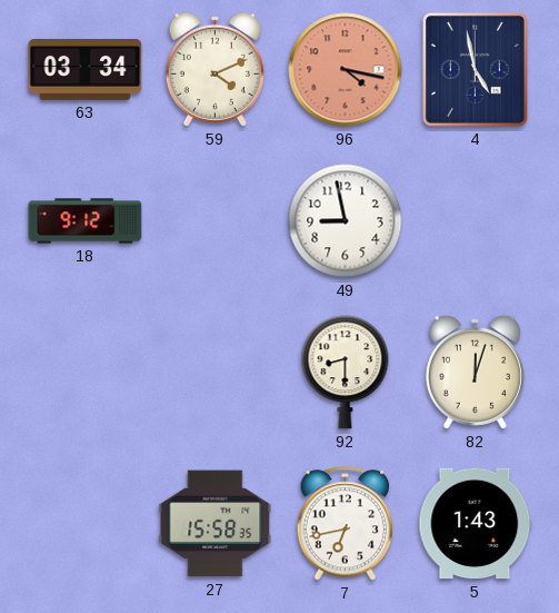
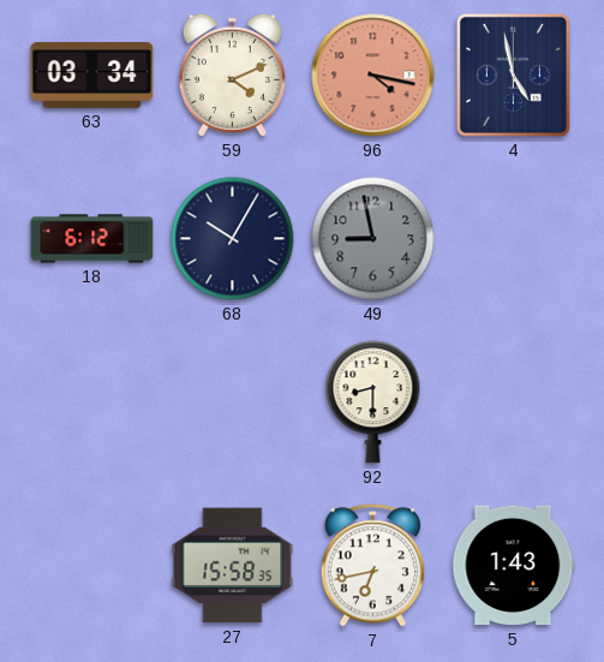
18: 9:12 -> 6:12 (92, 239)
68: none -> 10:05 (233, 239)
49 dial: white -> grey (373, 239)
82: 12:03 -> none (475, 372)
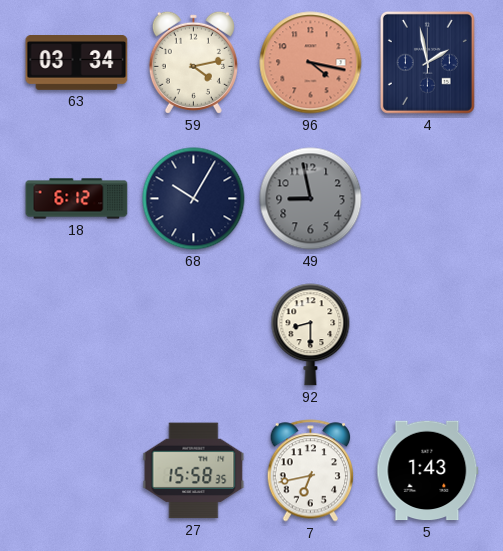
59: 4:11 -> 4:13 (193, 62)
4: 4:58 -> 1:58 (427, 62)
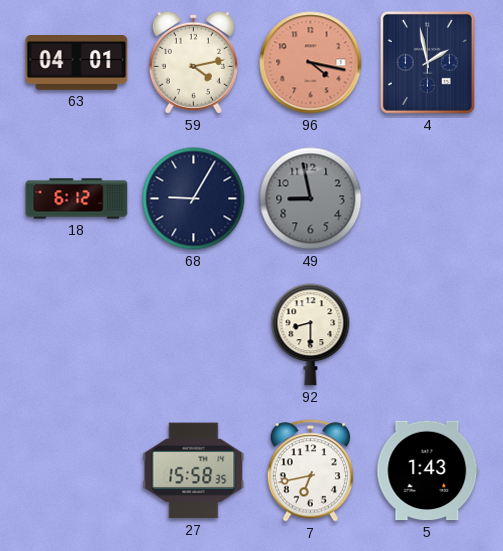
63: 03:34 -> 04:01 (77, 63)
68: 10:05 -> 9:05 (194, 199)
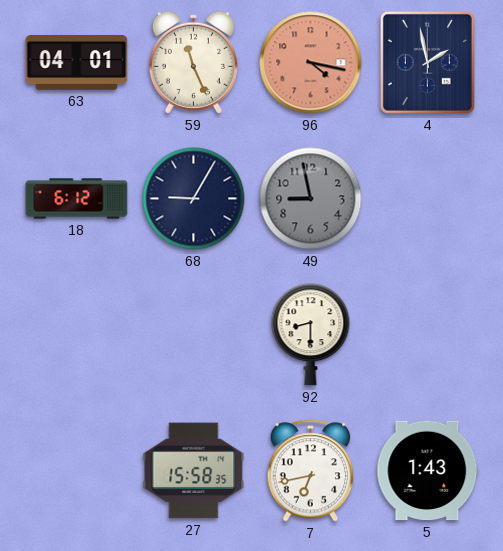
59: 4:13 -> 11:26 (193, 62)
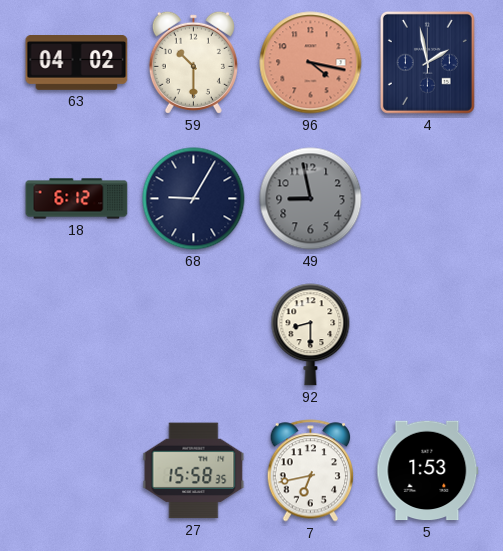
63: 04:01 -> 04:02 (77, 63)
59: 11:26 -> 10:30 (193, 62)
5: 1:43 -> 1:53 (428, 471)
